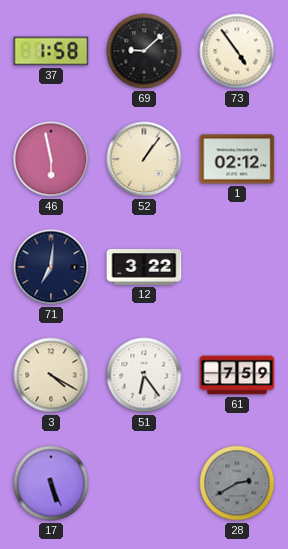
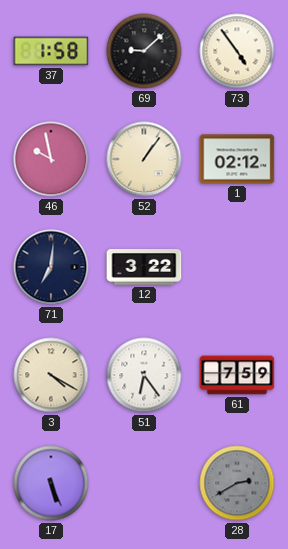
46: 5:58 -> 9:58 (51, 159)
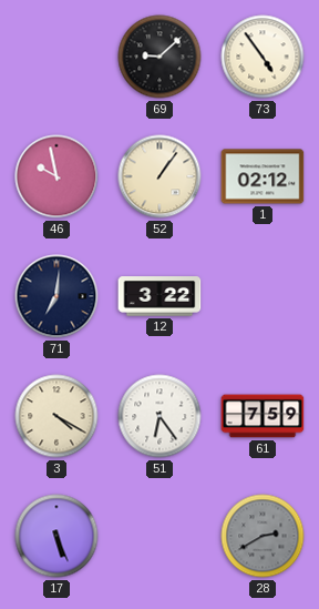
37: 1:58 -> none (51, 51)
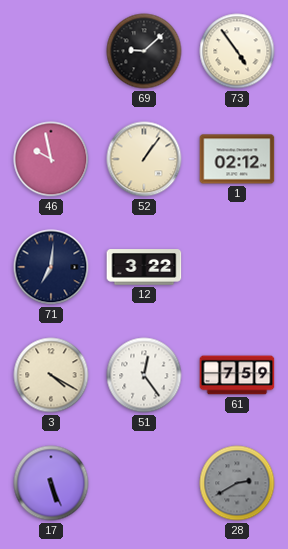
51: 6:24 -> 12:24 (144, 375)
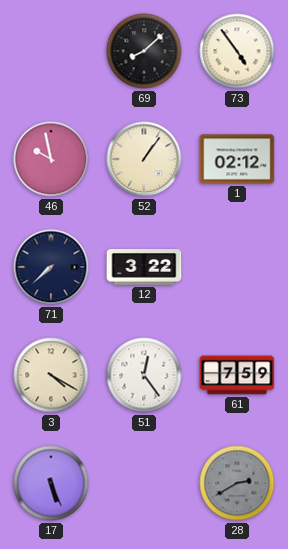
69: 9:08 -> 8:08 (144, 51)
71: 7:01 -> 7:38 (51, 267)
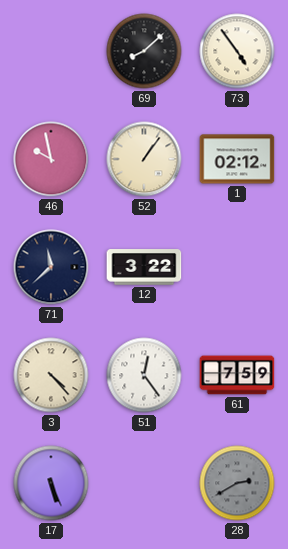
71: 7:38 -> 11:38 (51, 267)
3: 4:20 -> 4:23 (51, 375)
